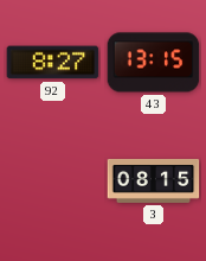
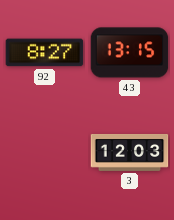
3: 08:15 -> 12:03 (130, 152)
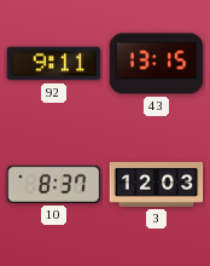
92: 8:27 -> 9:11 (54, 64)
10: none -> 8:37 (54, 184)
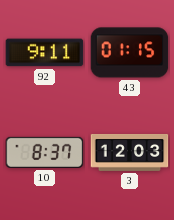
43: 13:15 -> 01:15 (130, 53)
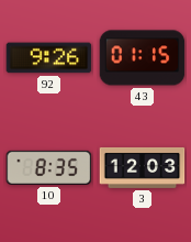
92: 9:11 -> 9:26 (49, 58)
10: 8:37 -> 8:35 (49, 167)
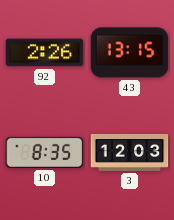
92: 9:26 -> 2:26 (45, 53)
43: 01:15 -> 13:15 (130, 53)
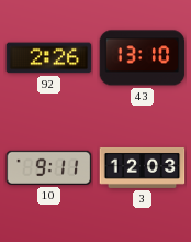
43: 13:15 -> 13:10 (143, 58)
10: 8:35 -> 9:11 (49, 167)
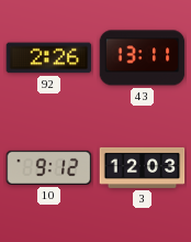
43: 13:10 -> 13:11 (143, 58)
10: 9:11 -> 9:12 (49, 167)
